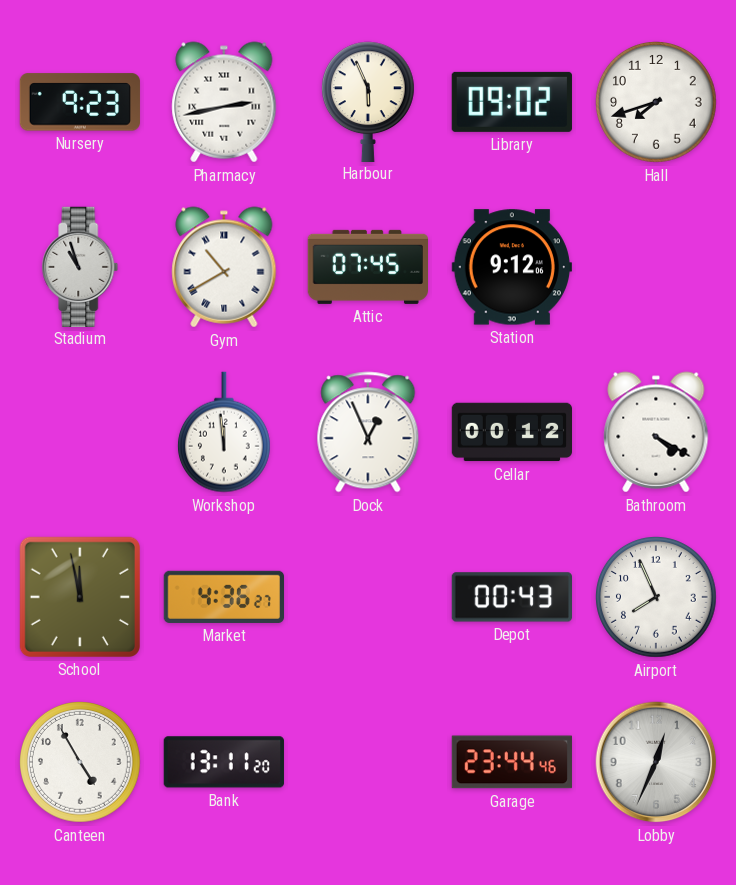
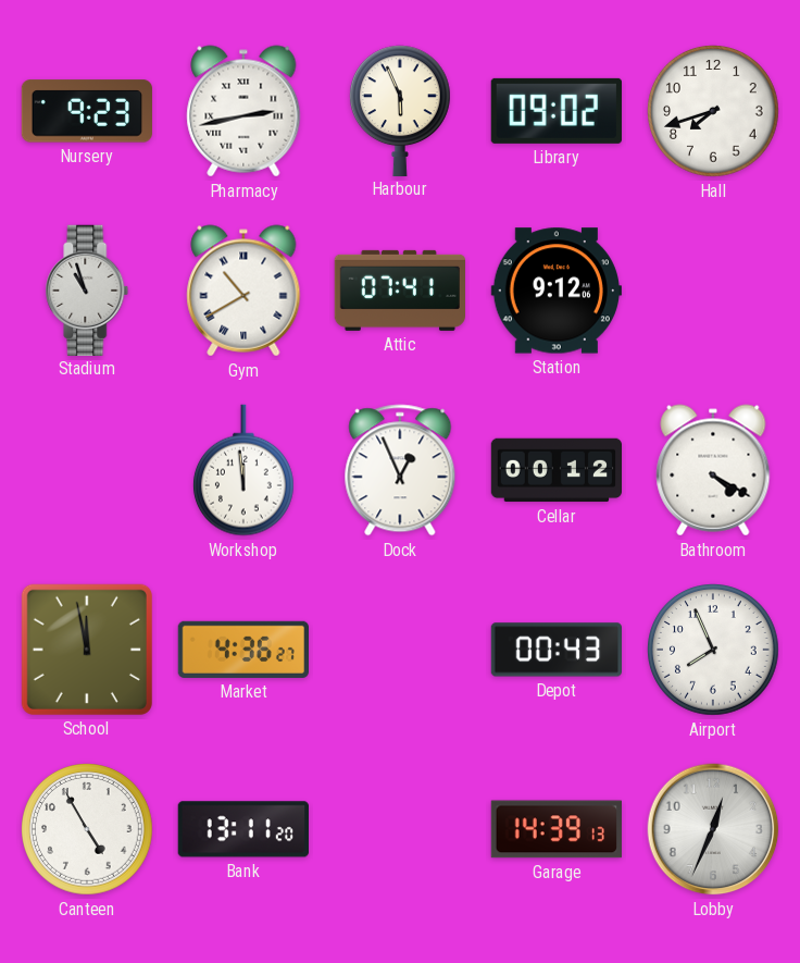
Attic: 07:45 -> 07:41 (399, 291)
Garage: 23:44 -> 14:39 (557, 829)
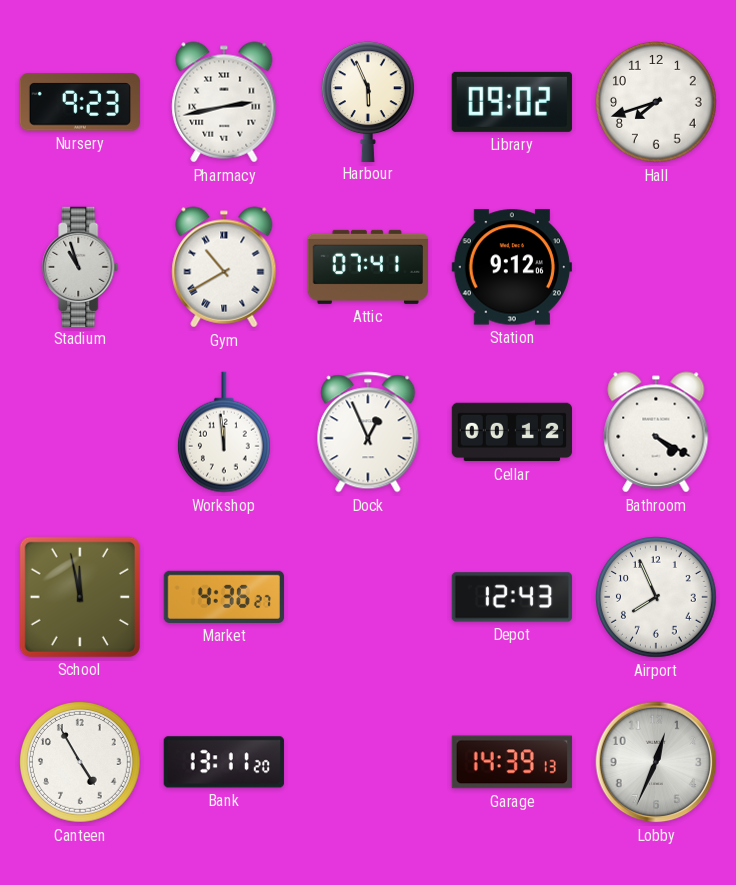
Depot: 00:43 -> 12:43 (511, 597)
